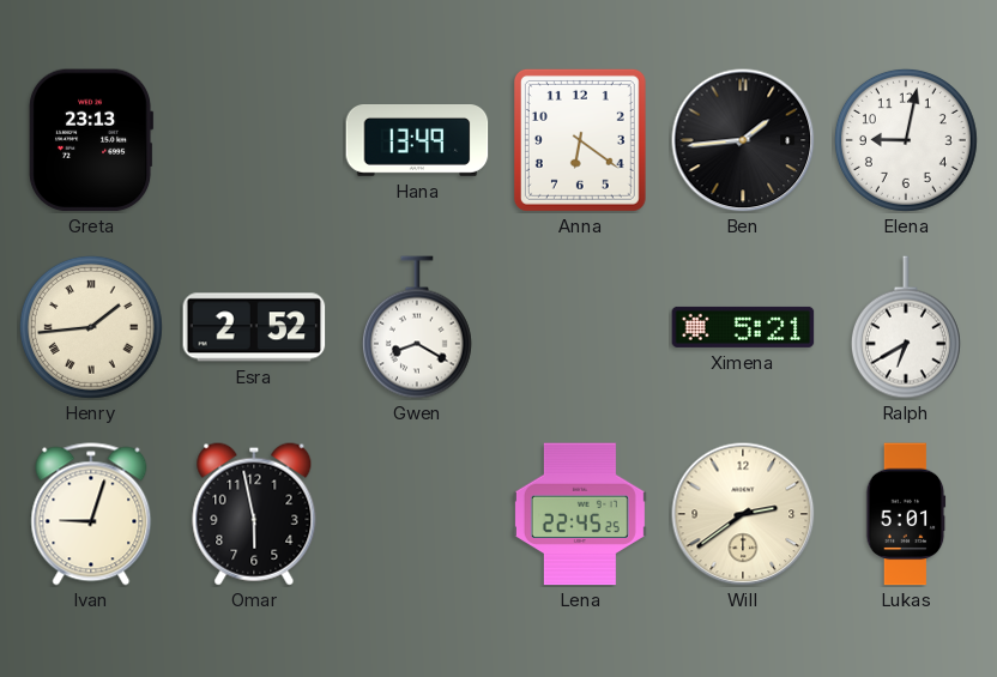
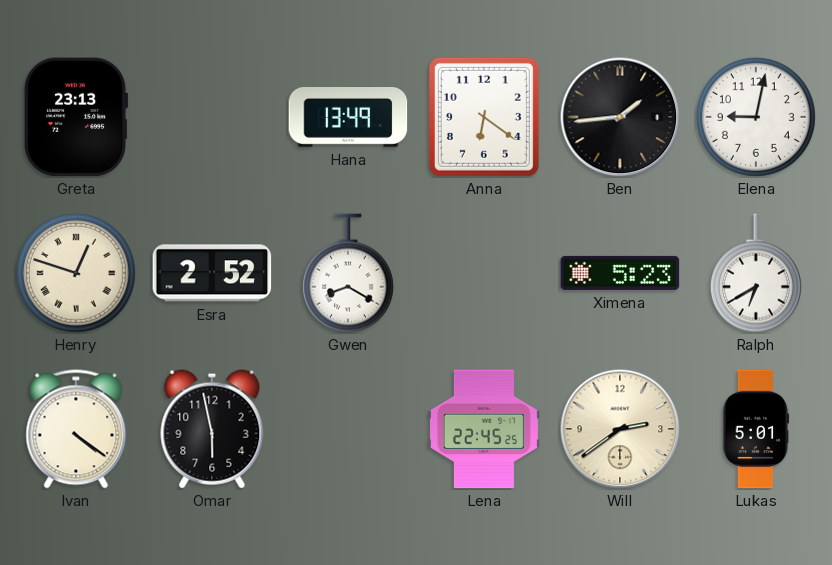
Henry: 1:44 -> 12:48 (76, 273)
Ximena: 5:21 -> 5:23 (620, 273)
Ivan: 9:03 -> 4:21 (76, 429)
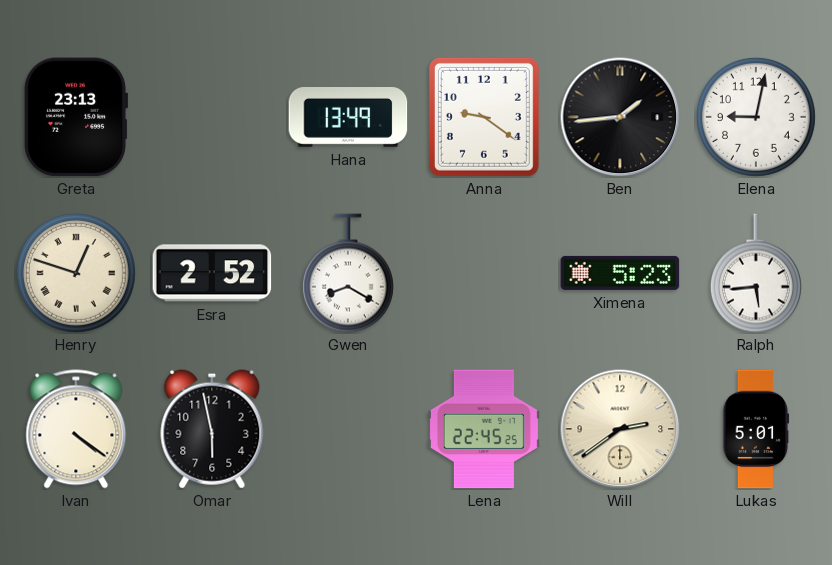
Anna: 6:21 -> 9:21 (484, 117)
Ralph: 6:40 -> 5:44 (756, 273)
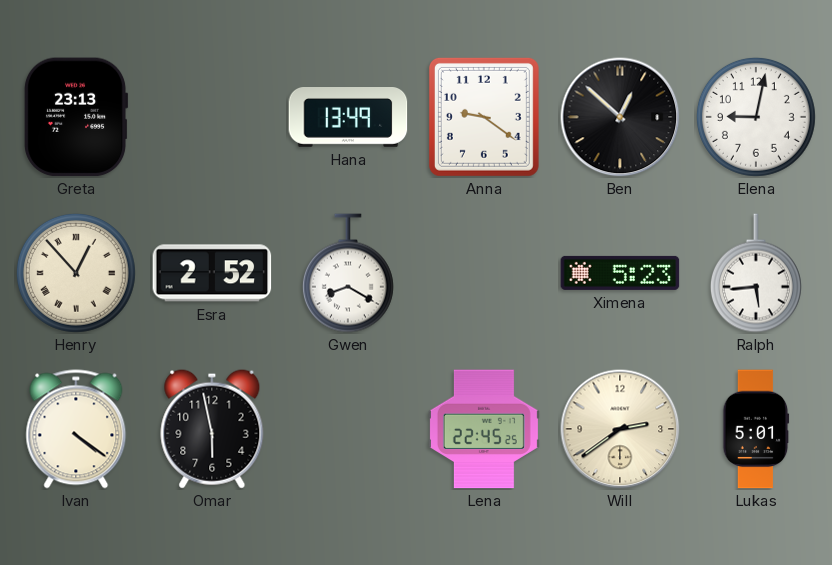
Ben: 1:44 -> 12:52 (620, 117)
Henry: 12:48 -> 12:53 (76, 273)
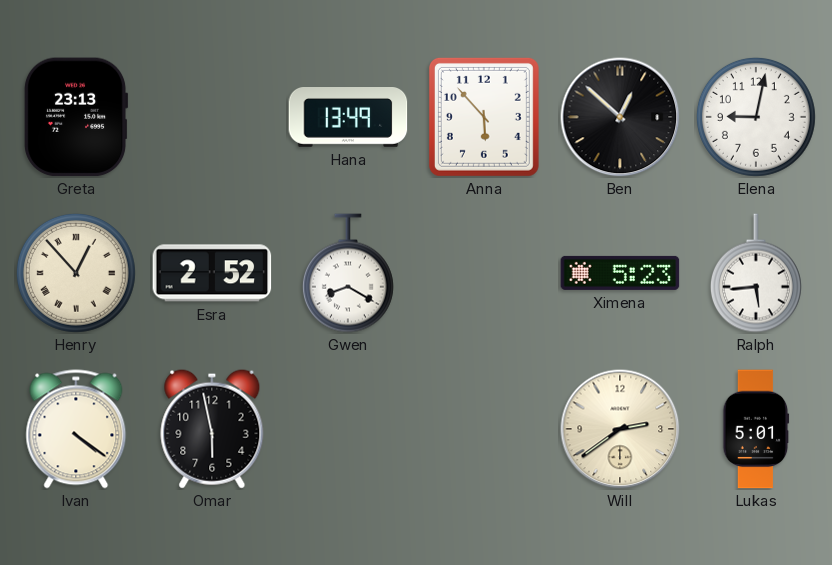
Anna: 9:21 -> 5:53 (484, 117)
Lena: 22:45 -> none (484, 429)
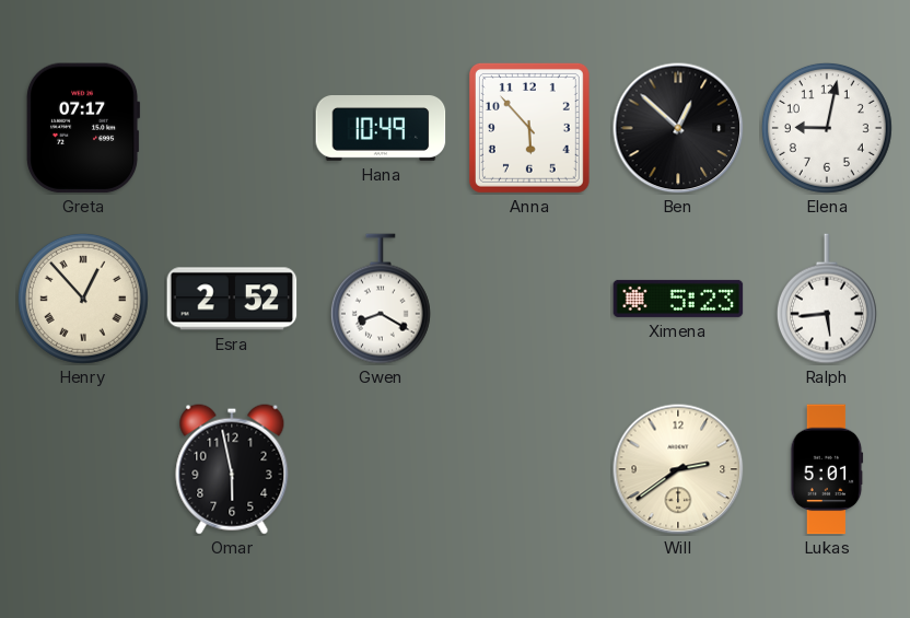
Greta: 23:13 -> 07:17 (83, 128)
Hana: 13:49 -> 10:49 (381, 129)
Ivan: 4:21 -> none (76, 429)
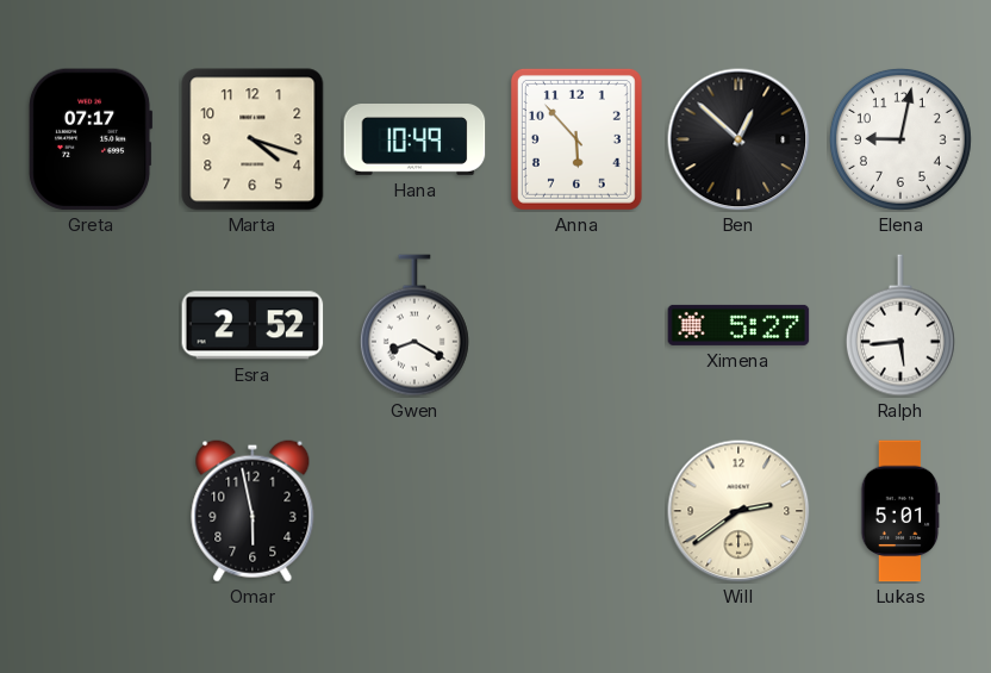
Marta: none -> 4:18 (253, 139)
Henry: 12:53 -> none (83, 299)
Ximena: 5:23 -> 5:27 (738, 325)
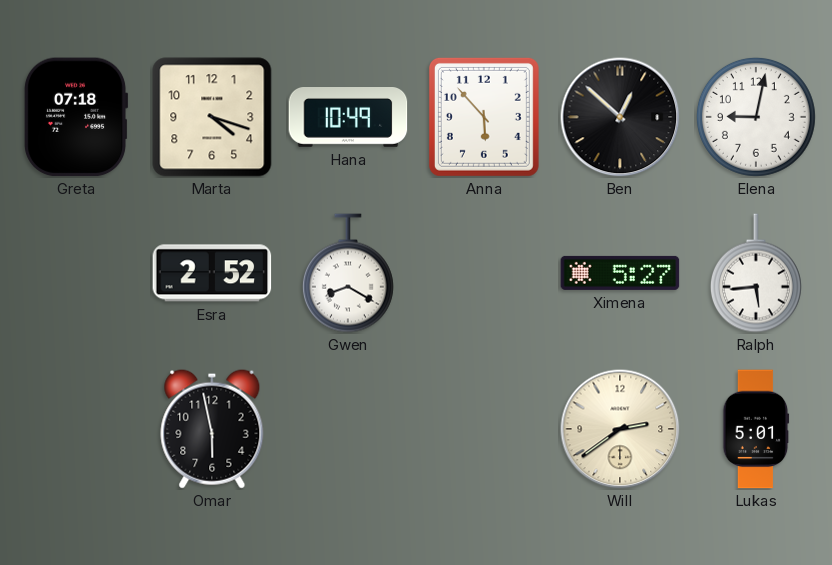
Greta: 07:17 -> 07:18 (76, 117)
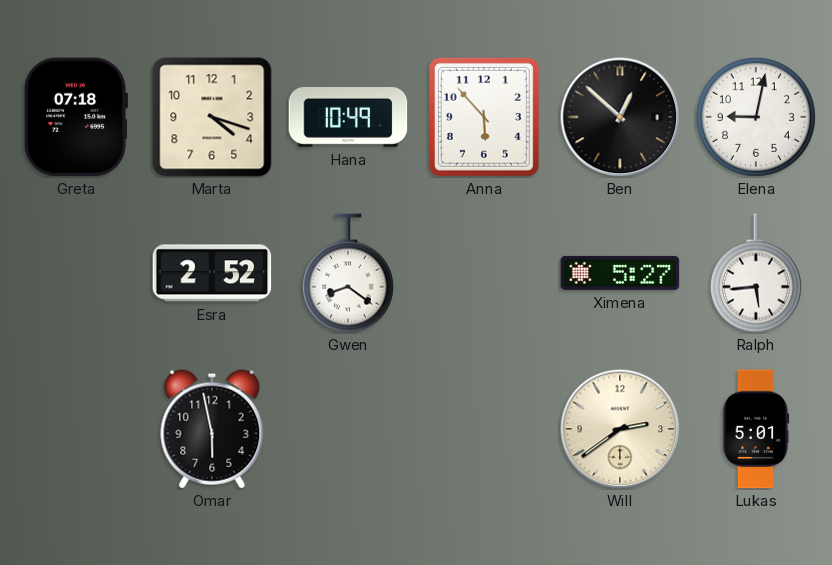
Gwen: 8:20 -> 8:21 (348, 273)
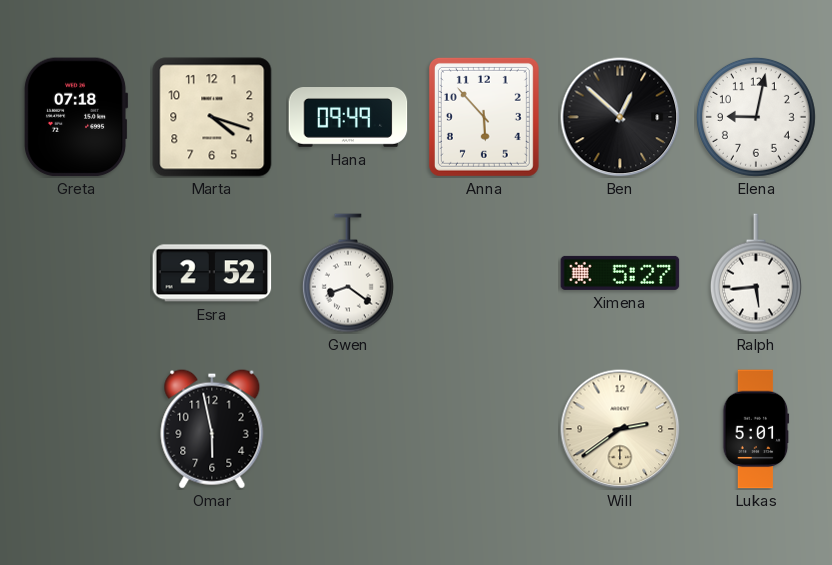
Hana: 10:49 -> 09:49 (348, 118)
